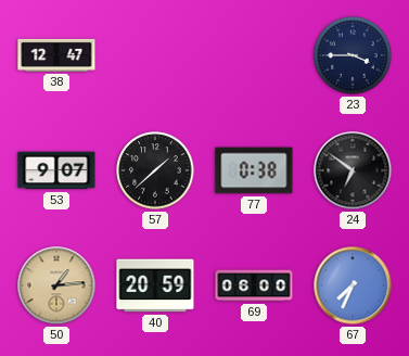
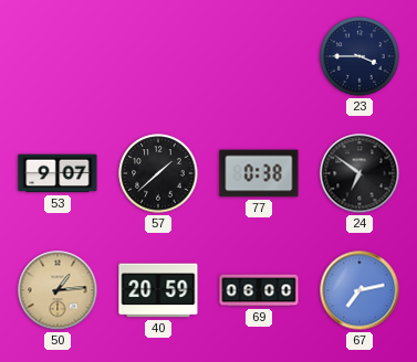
38: 12:47 -> none (56, 55)
67: 7:34 -> 7:13 (359, 290)
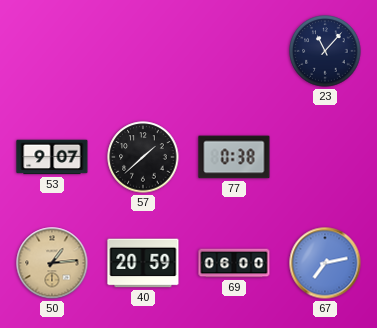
23: 3:45 -> 11:07 (325, 51)
24: 6:51 -> none (359, 173)
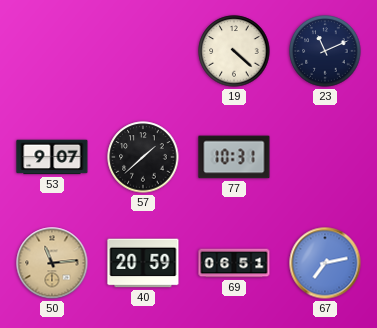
19: none -> 4:22 (234, 51)
23: 11:07 -> 11:11 (325, 51)
77: 0:38 -> 10:31 (234, 157)
50: 1:14 -> 11:14 (52, 263)
69: 06:00 -> 06:51 (234, 263)
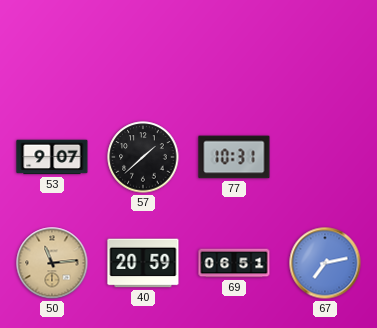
19: 4:22 -> none (234, 51)
23: 11:11 -> none (325, 51)
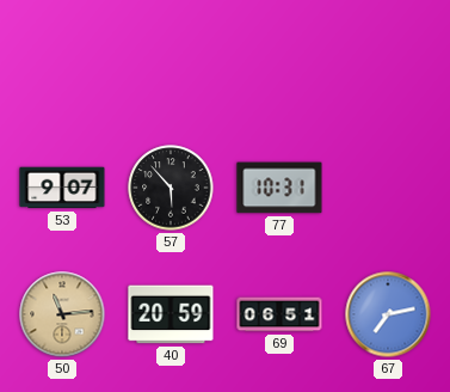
57: 1:38 -> 5:53 (171, 188)
